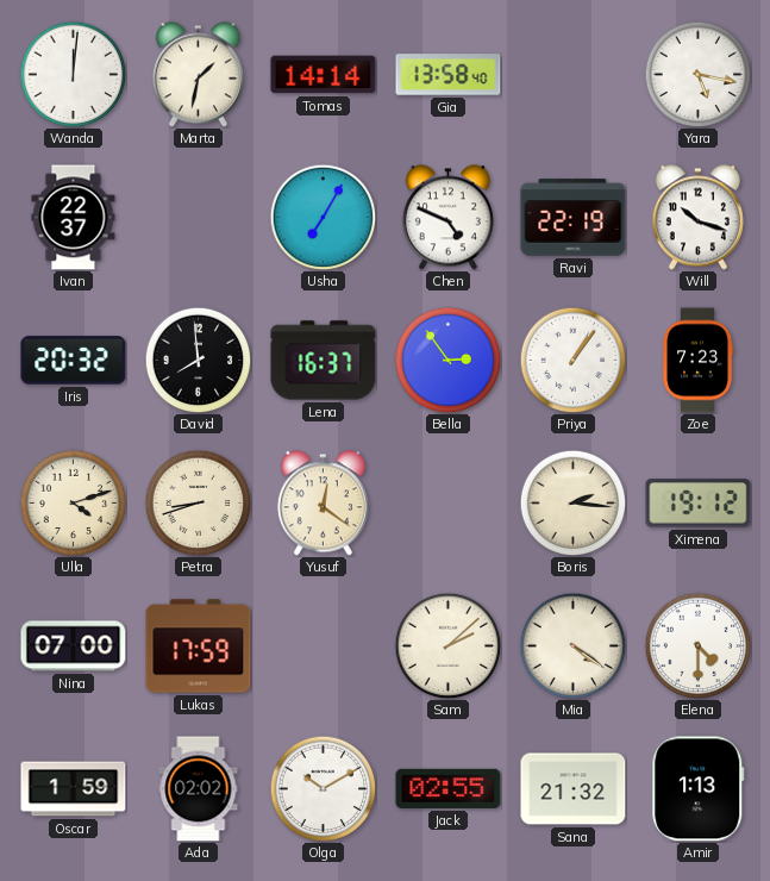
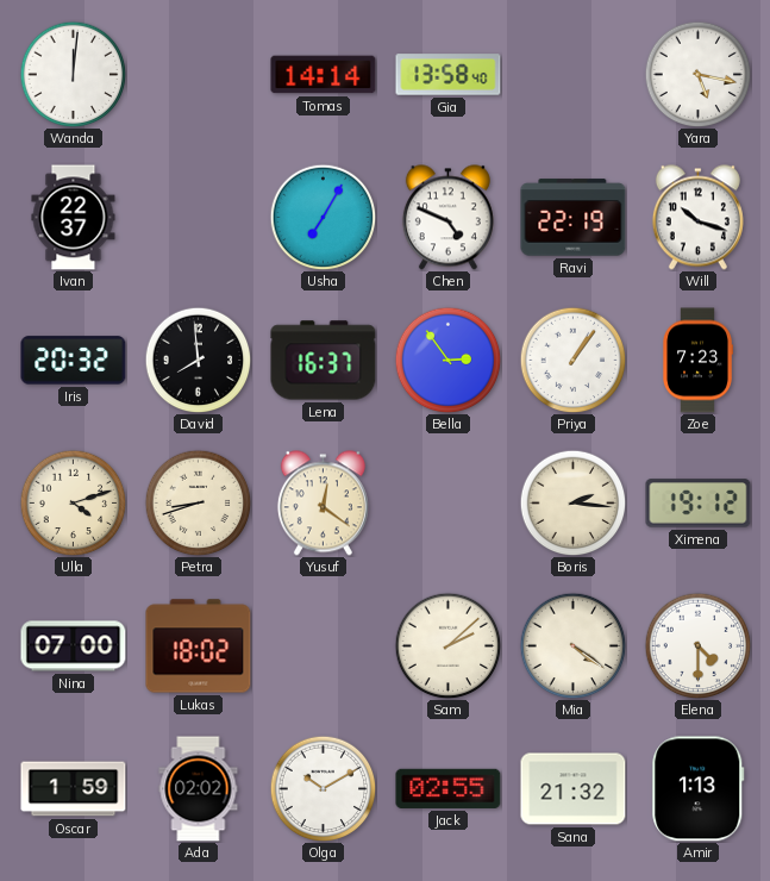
Marta: 1:32 -> none (198, 75)
Lukas: 17:59 -> 18:02 (199, 646)
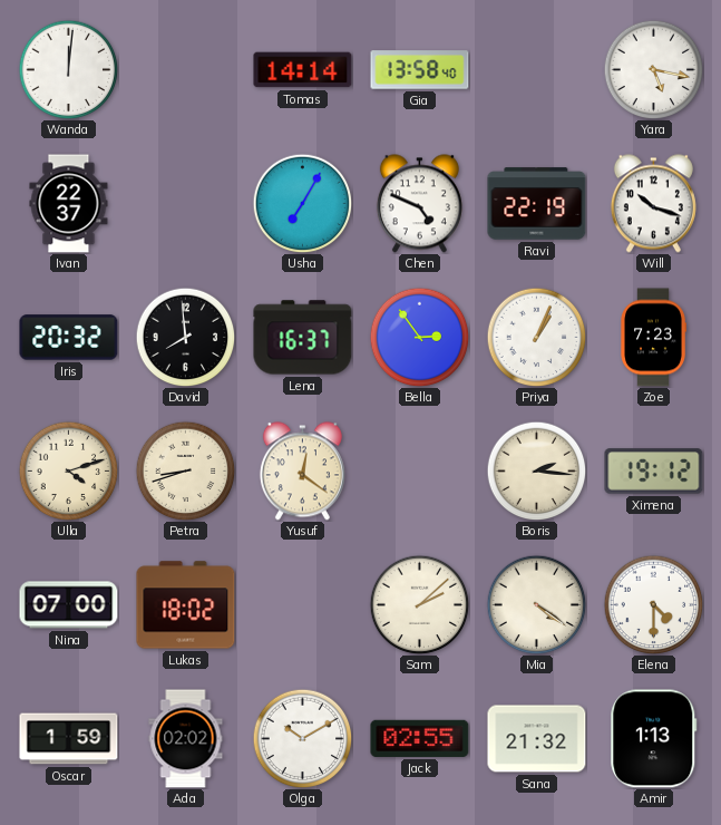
Priya: 1:06 -> 1:04 (536, 337)
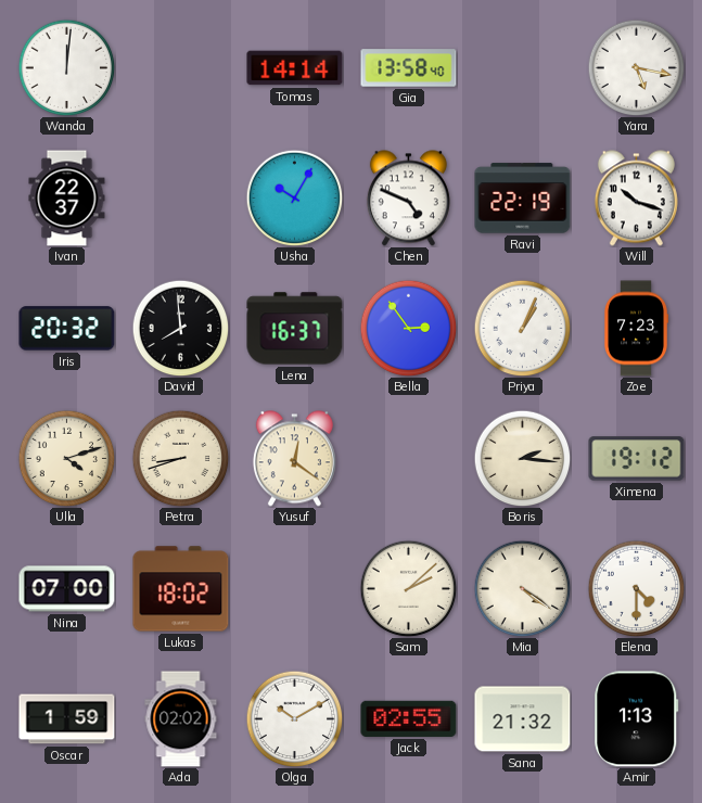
Usha: 7:05 -> 10:05 (294, 197)
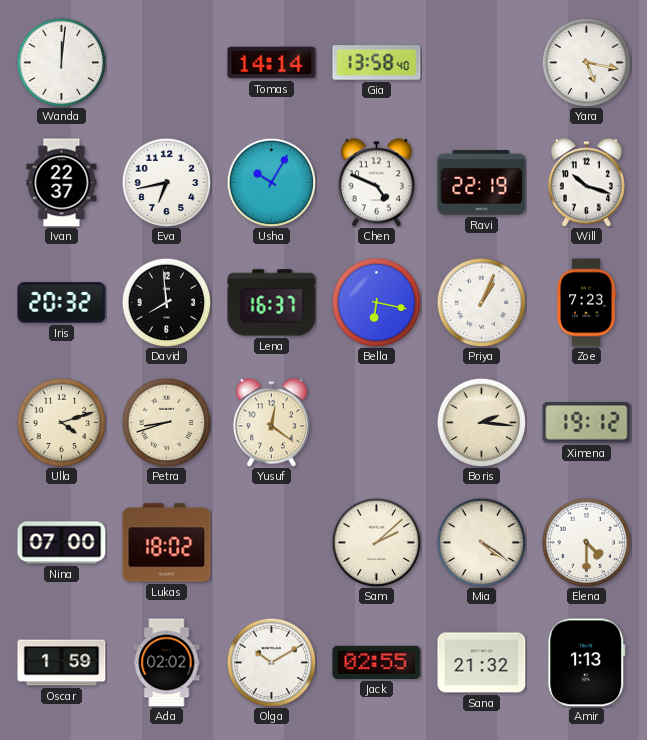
Eva: none -> 6:43 (166, 182)
Bella: 2:54 -> 6:17 (376, 302)
